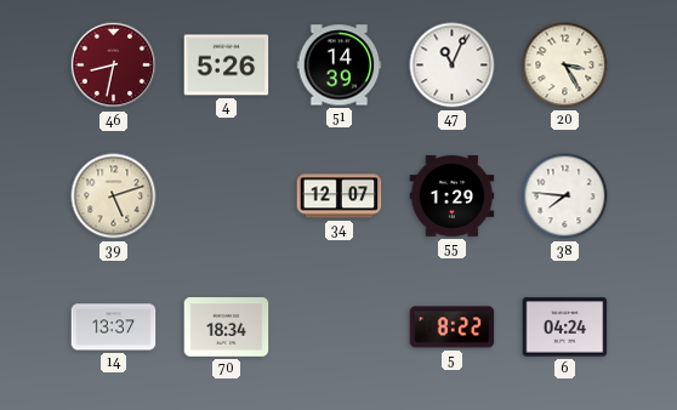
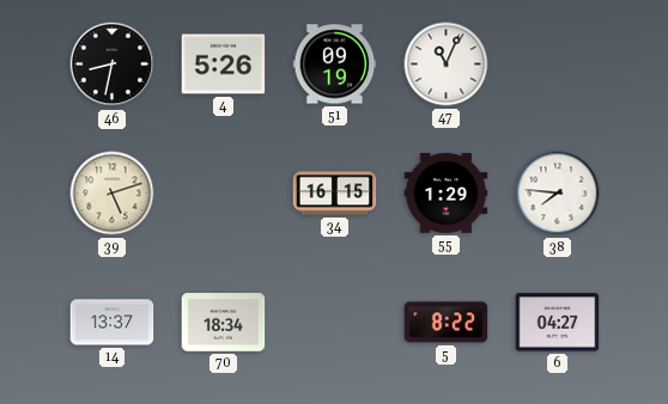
46 dial: burgundy -> black (113, 65)
51: 14:39 -> 09:19 (335, 65)
20: 3:25 -> none (565, 66)
34: 12:07 -> 16:15 (335, 194)
6: 04:24 -> 04:27 (558, 323)
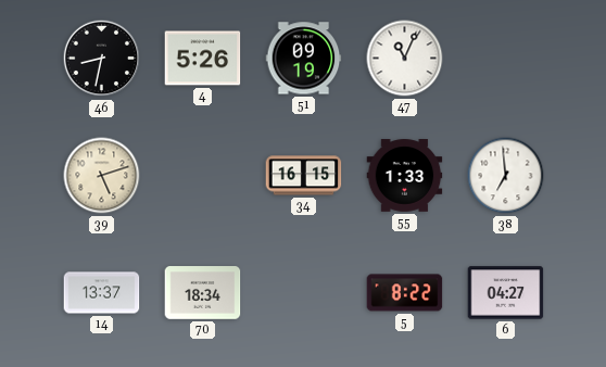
55: 1:29 -> 1:33 (405, 176)
38: 7:46 -> 6:59 (506, 176)
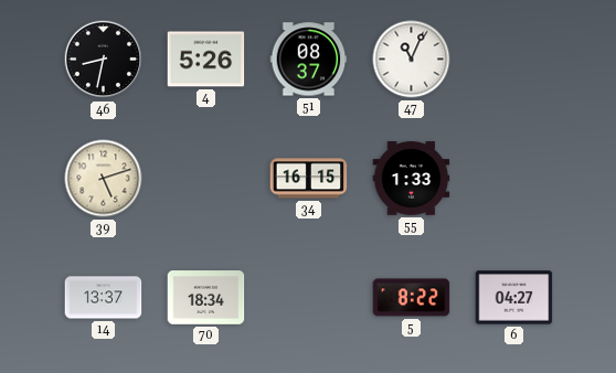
51: 09:19 -> 08:37 (309, 60)
38: 6:59 -> none (506, 176)
